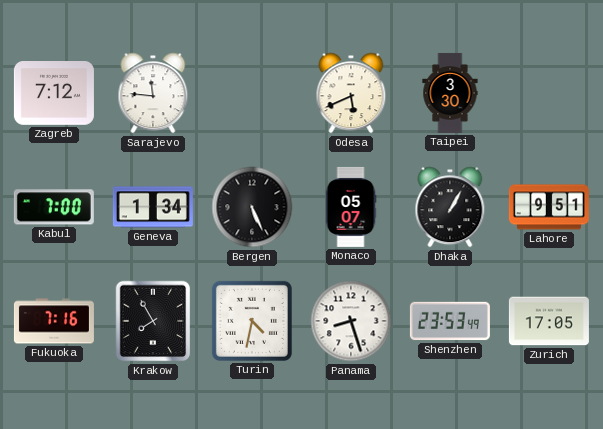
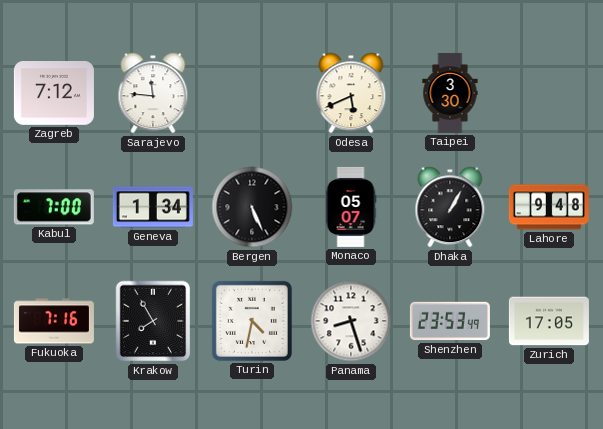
Lahore: 9:51 -> 9:48 (549, 207)
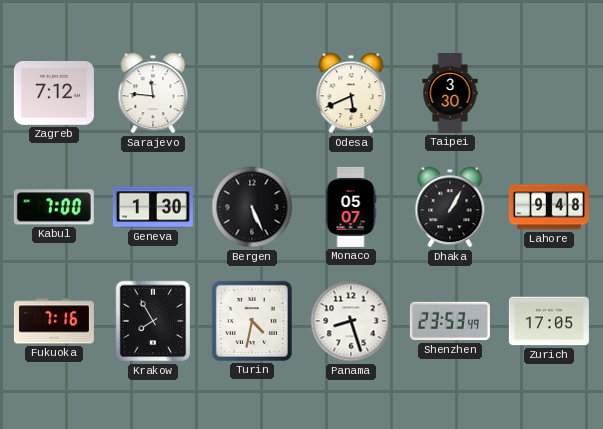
Geneva: 1:34 -> 1:30 (153, 207)
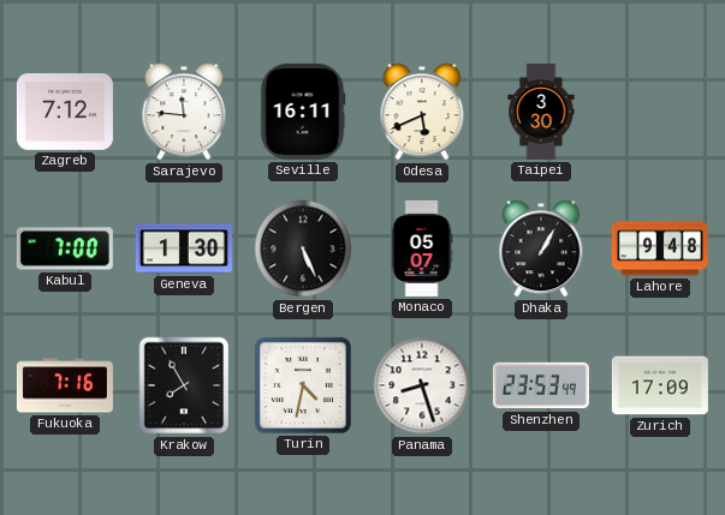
Seville: none -> 16:11 (303, 112)
Zurich: 17:05 -> 17:09 (660, 385)
